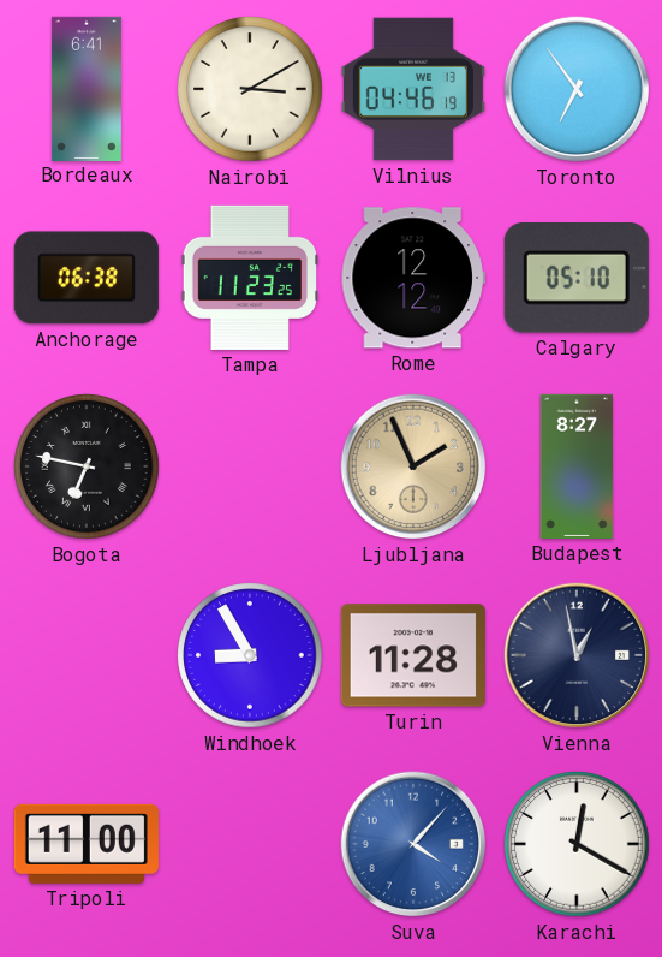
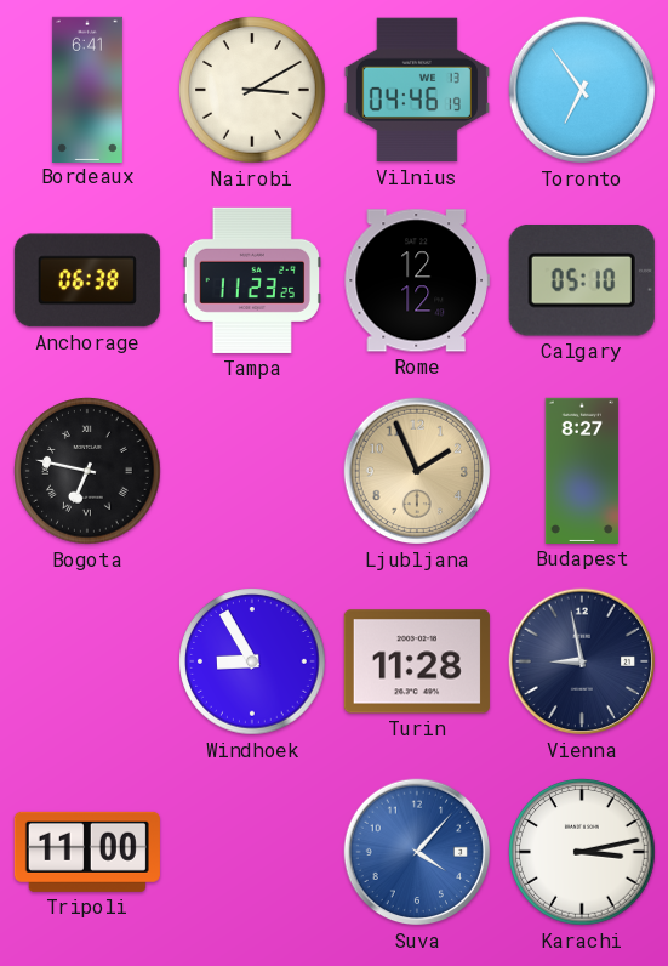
Vienna: 12:58 -> 8:58 (582, 661)
Karachi: 12:20 -> 3:13 (582, 852)
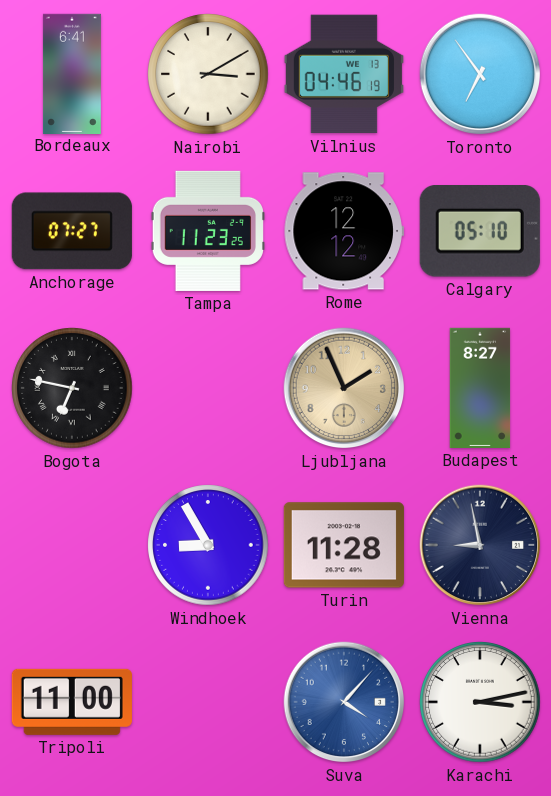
Anchorage: 06:38 -> 07:27 (72, 231)
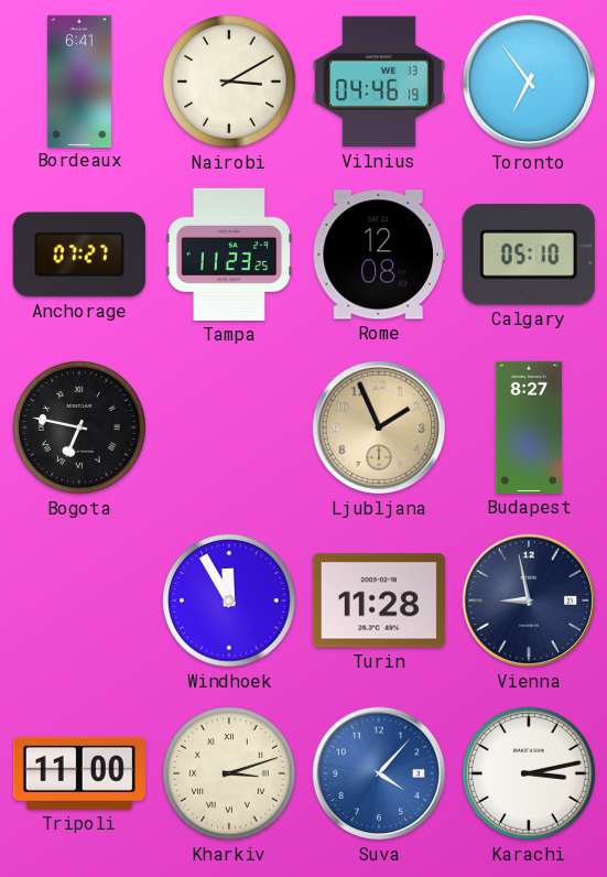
Rome: 12:12 -> 12:08 (379, 255)
Windhoek: 8:55 -> 11:55 (229, 600)
Kharkiv: none -> 3:12 (229, 773)
